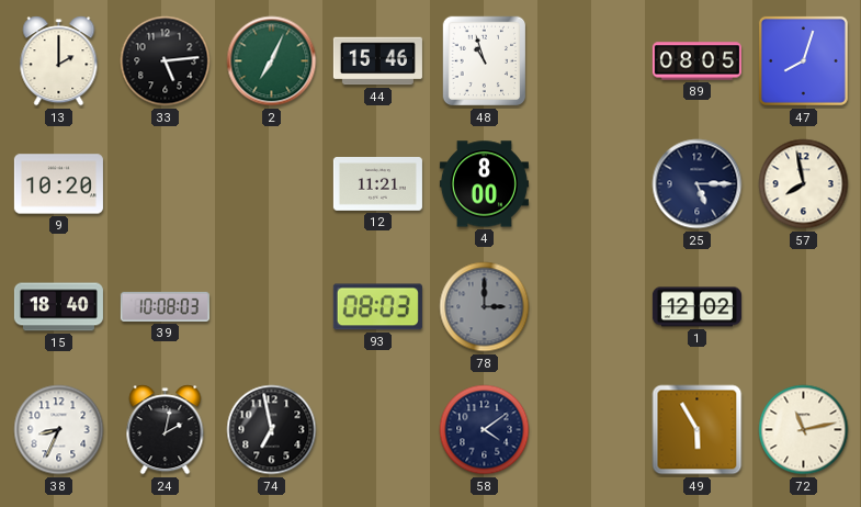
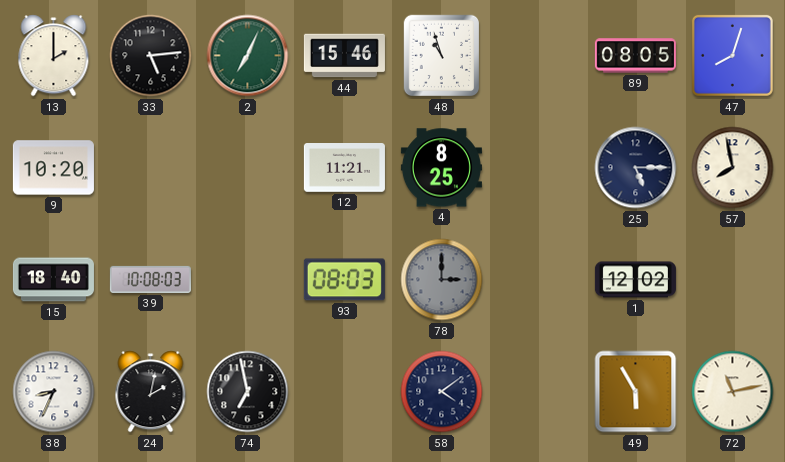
4: 8:00 -> 8:25 (441, 168)
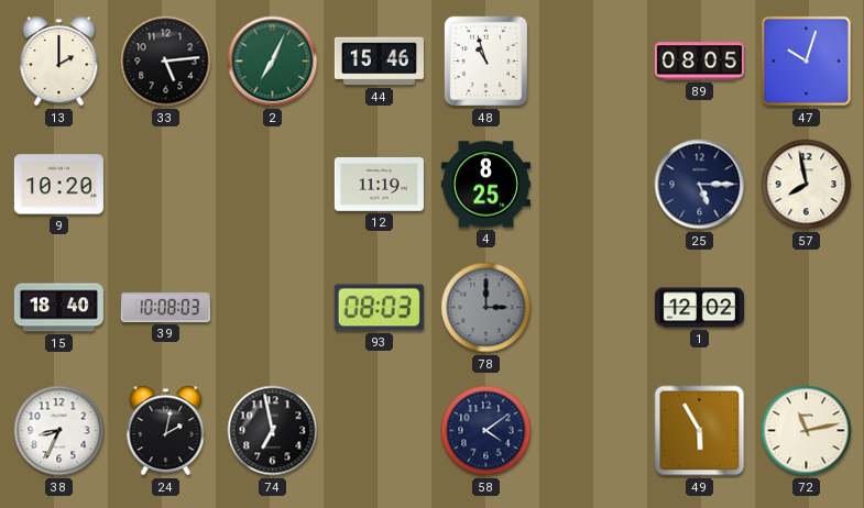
47: 8:03 -> 10:03 (806, 60)
12: 11:21 -> 11:19 (379, 185)
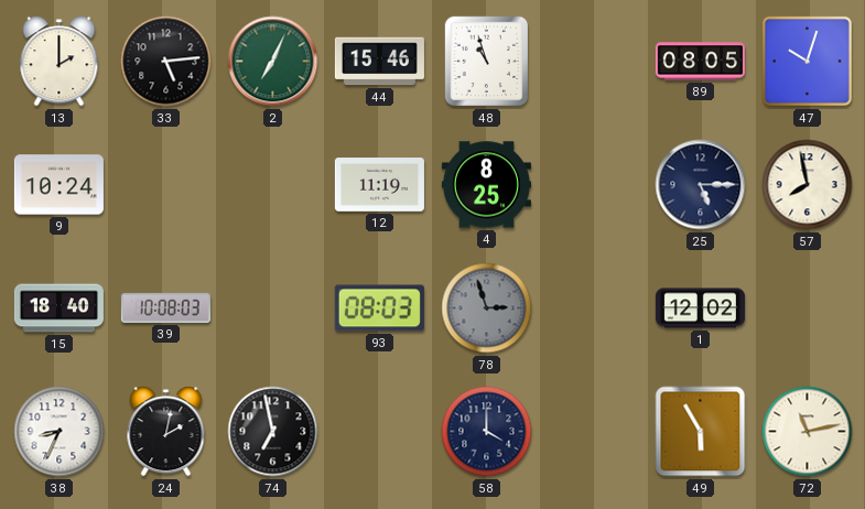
9: 10:20 -> 10:24 (58, 185)
78: 3:00 -> 2:57 (487, 308)
58: 4:09 -> 4:00 (487, 432)
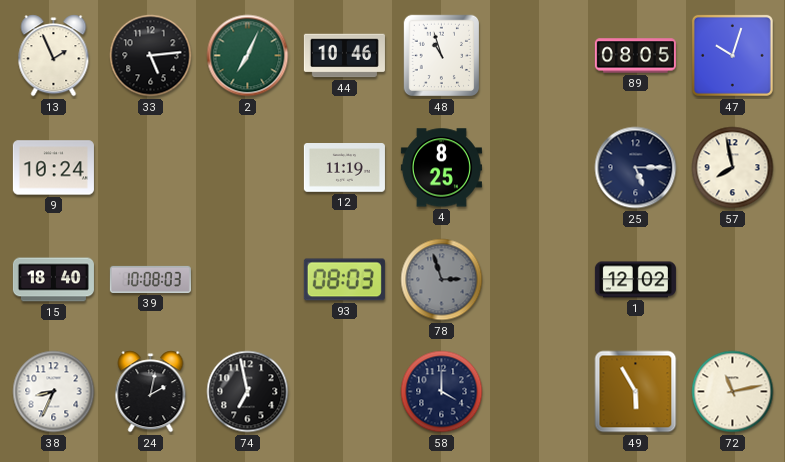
13: 2:00 -> 1:56 (54, 56)
44: 15:46 -> 10:46 (344, 56)
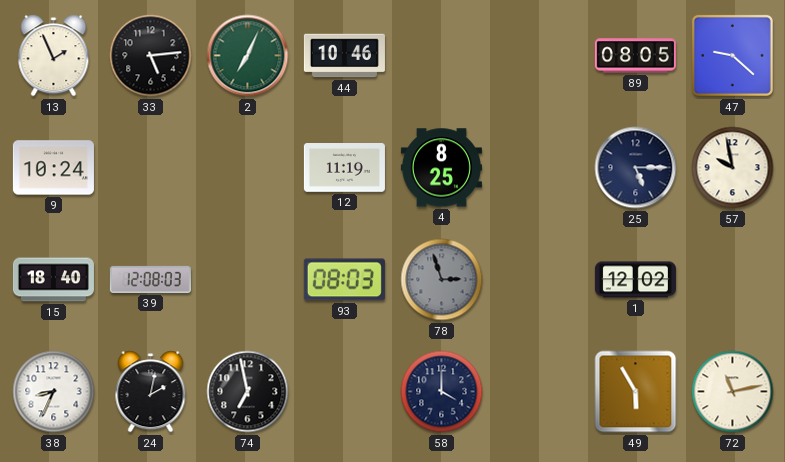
48: 10:57 -> none (441, 56)
47: 10:03 -> 9:22 (732, 55)
57: 7:58 -> 9:58 (733, 168)
39: 10:08 -> 12:08 (150, 279)
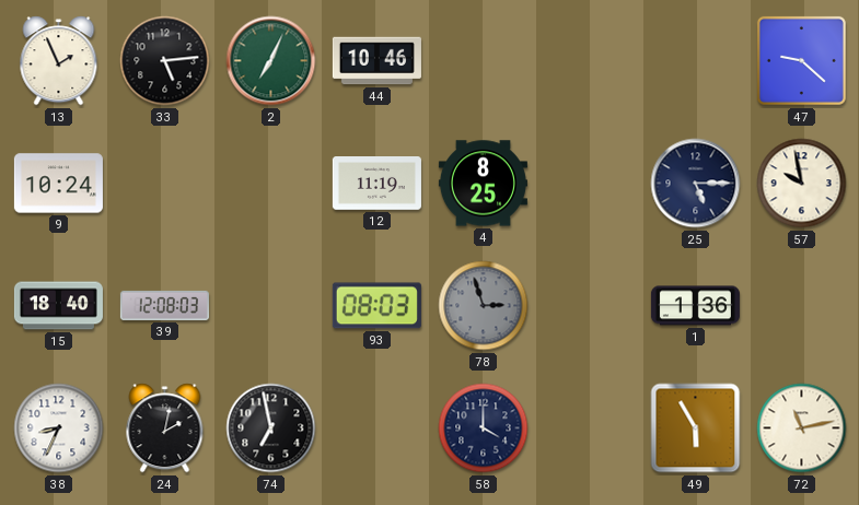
89: 08:05 -> none (635, 56)
1: 12:02 -> 1:36 (695, 306)
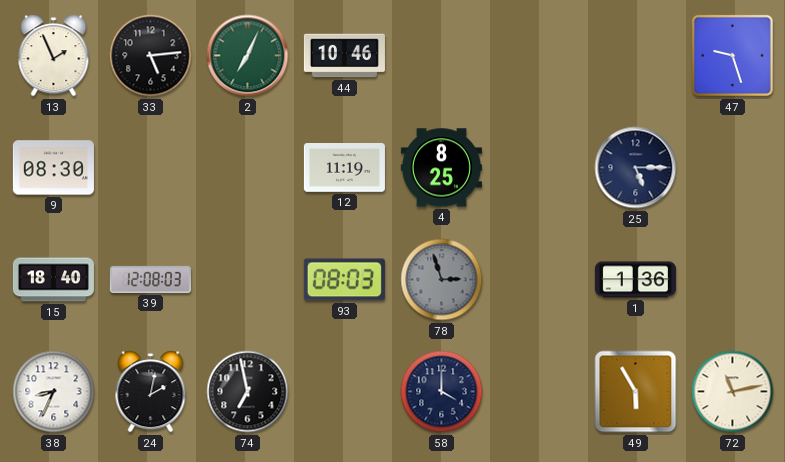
47: 9:22 -> 9:27 (732, 55)
9: 10:24 -> 08:30 (53, 168)
57: 9:58 -> none (802, 184)
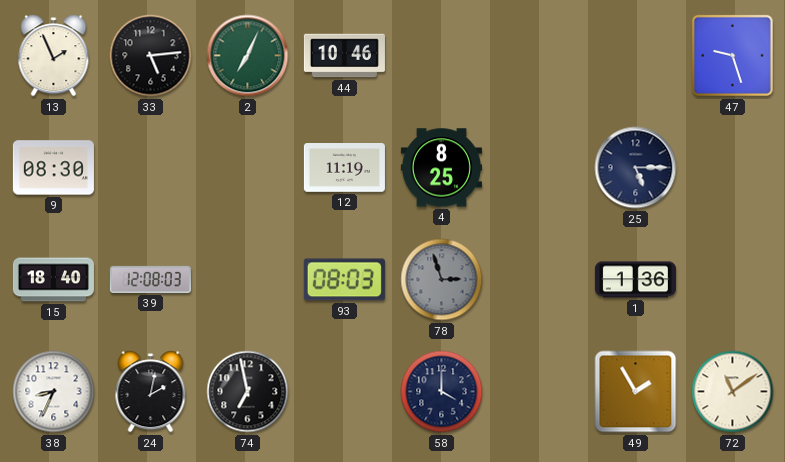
49: 5:55 -> 1:55 (636, 392)
72: 11:13 -> 11:09 (733, 392)
